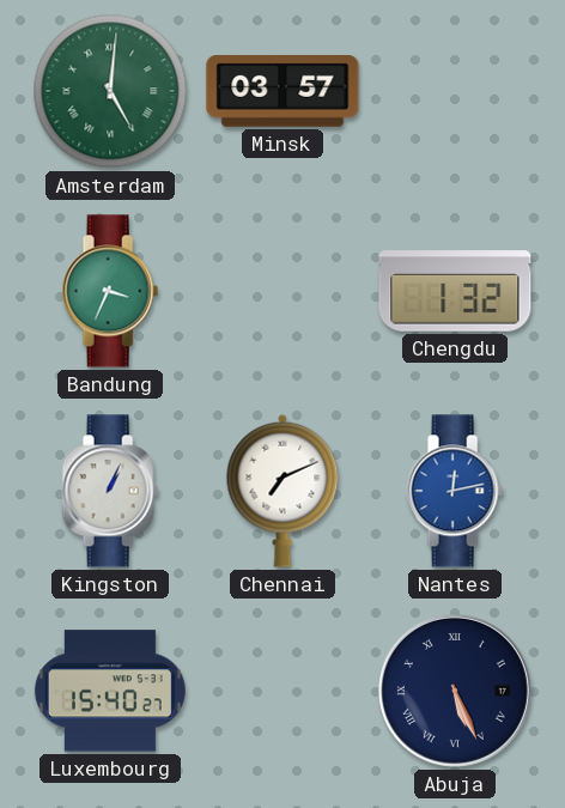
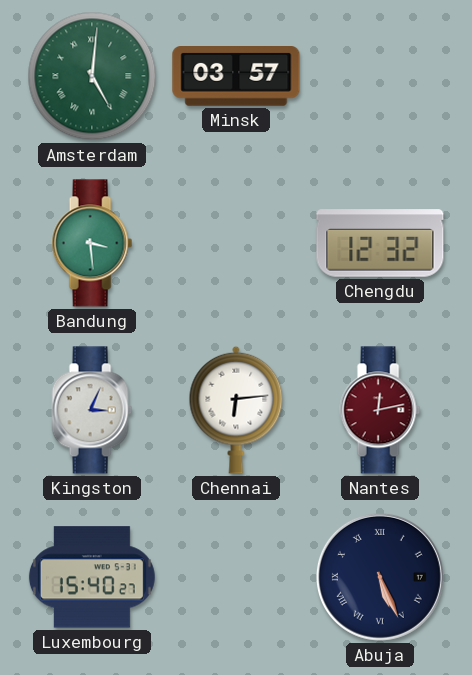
Bandung: 3:34 -> 3:29 (92, 243)
Chengdu: 1:32 -> 12:32 (380, 243)
Kingston: 1:04 -> 3:04 (92, 410)
Chennai: 7:11 -> 6:14 (236, 410)
Nantes dial: blue -> burgundy (380, 410)
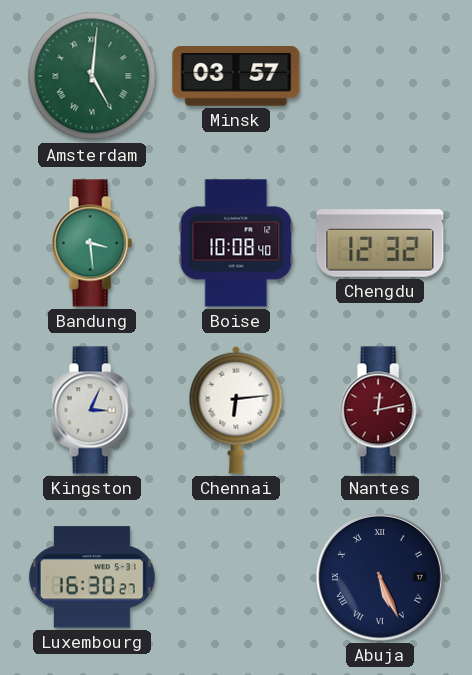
Boise: none -> 10:08 (236, 243)
Luxembourg: 15:40 -> 16:30 (92, 577)
